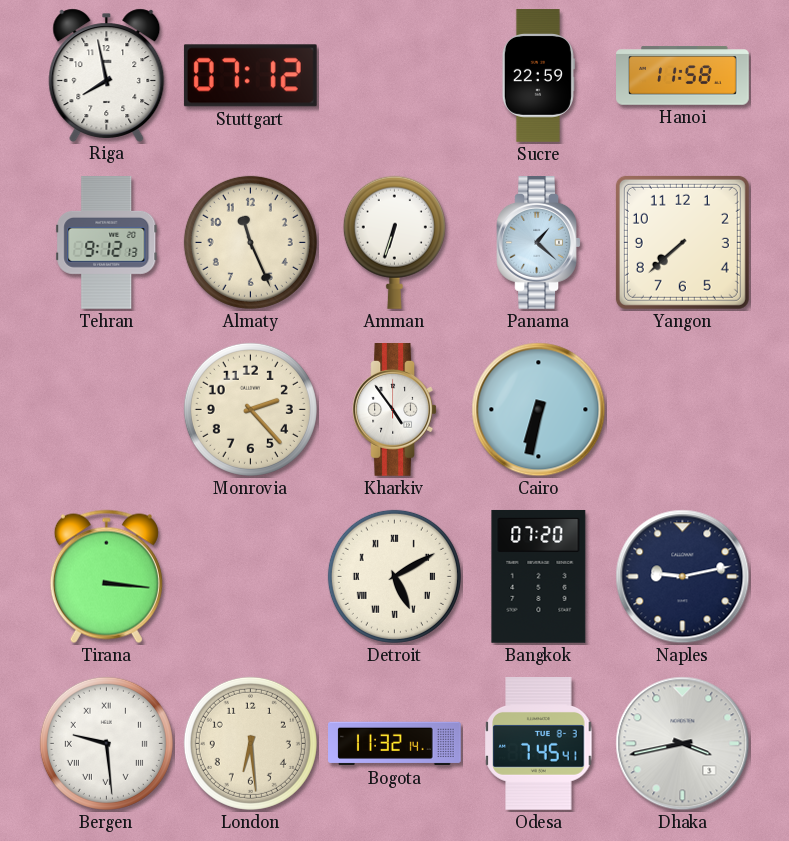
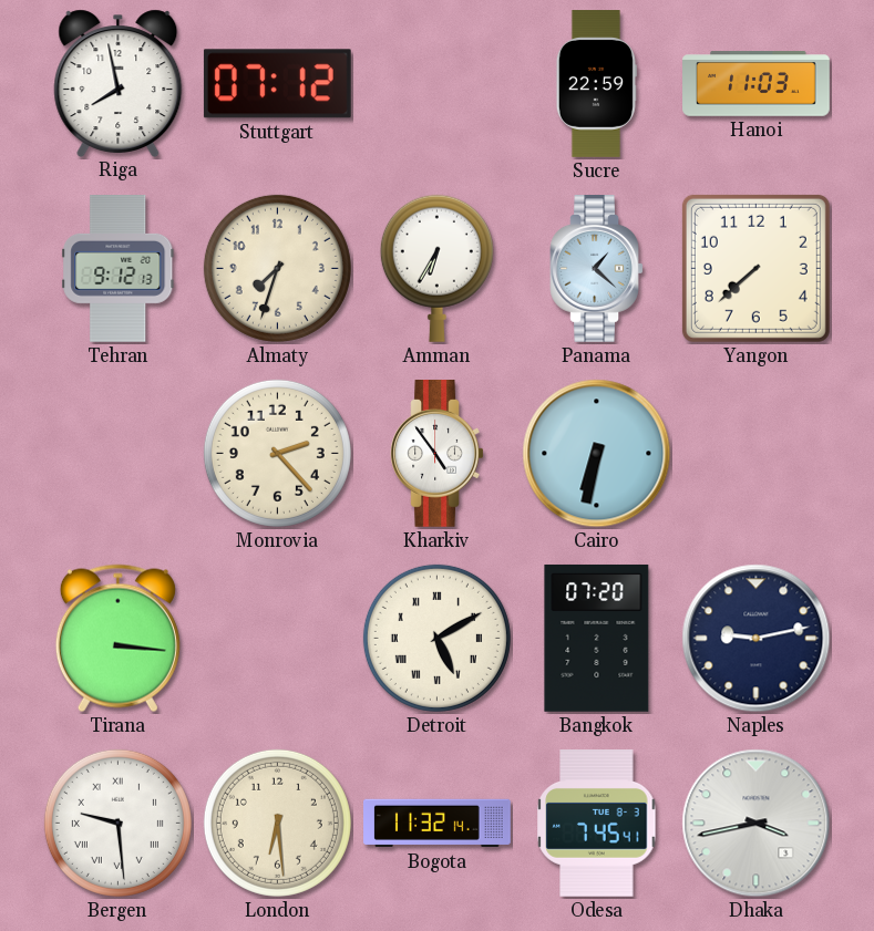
Hanoi: 11:58 -> 11:03 (757, 84)
Almaty: 11:26 -> 7:33 (277, 268)
Amman: 6:33 -> 6:35 (436, 268)
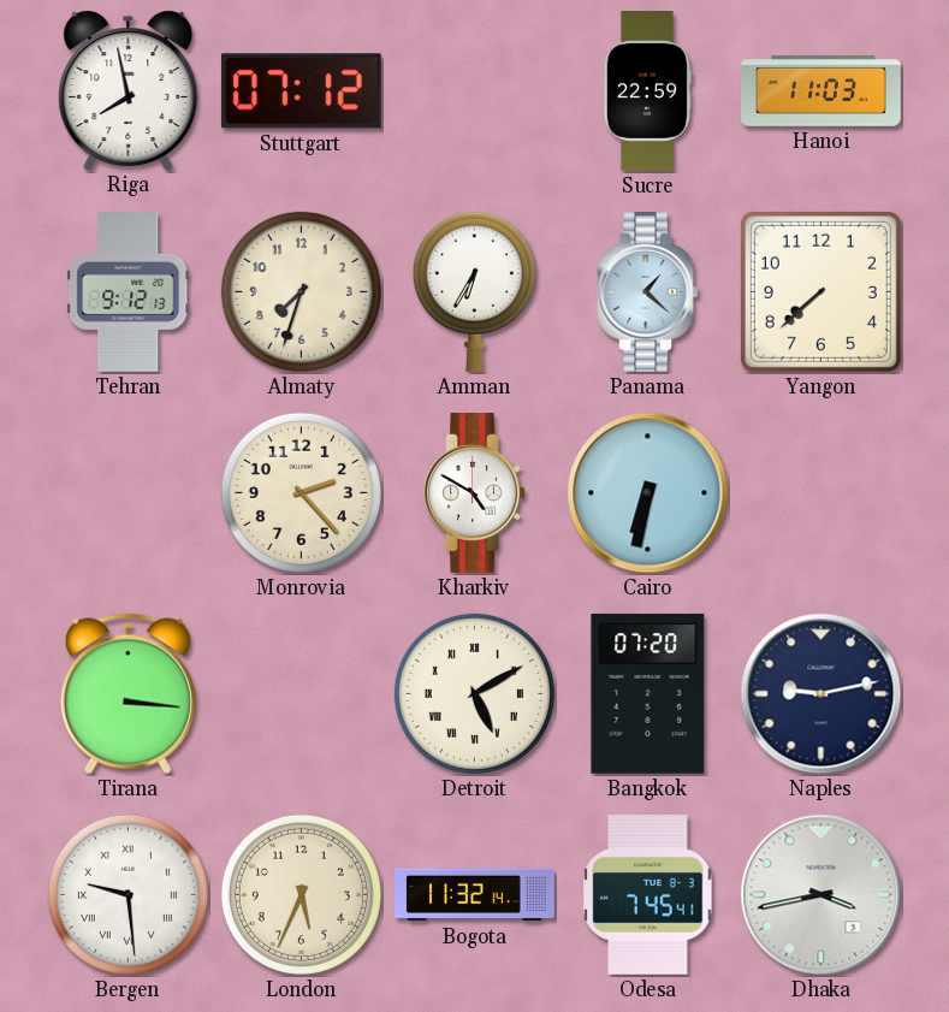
Kharkiv: 4:54 -> 4:50 (475, 493)
London: 6:29 -> 5:34 (301, 894)
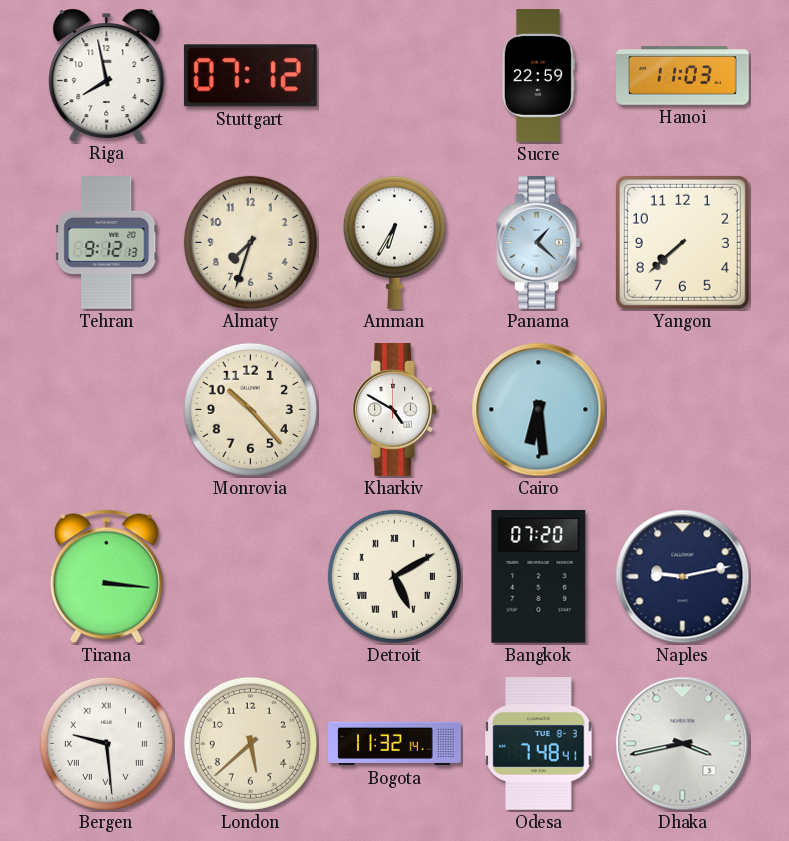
Monrovia: 2:23 -> 10:23 (250, 409)
Cairo: 6:32 -> 6:29 (539, 410)
London: 5:34 -> 5:38 (250, 743)
Odesa: 7:45 -> 7:48 (539, 744)
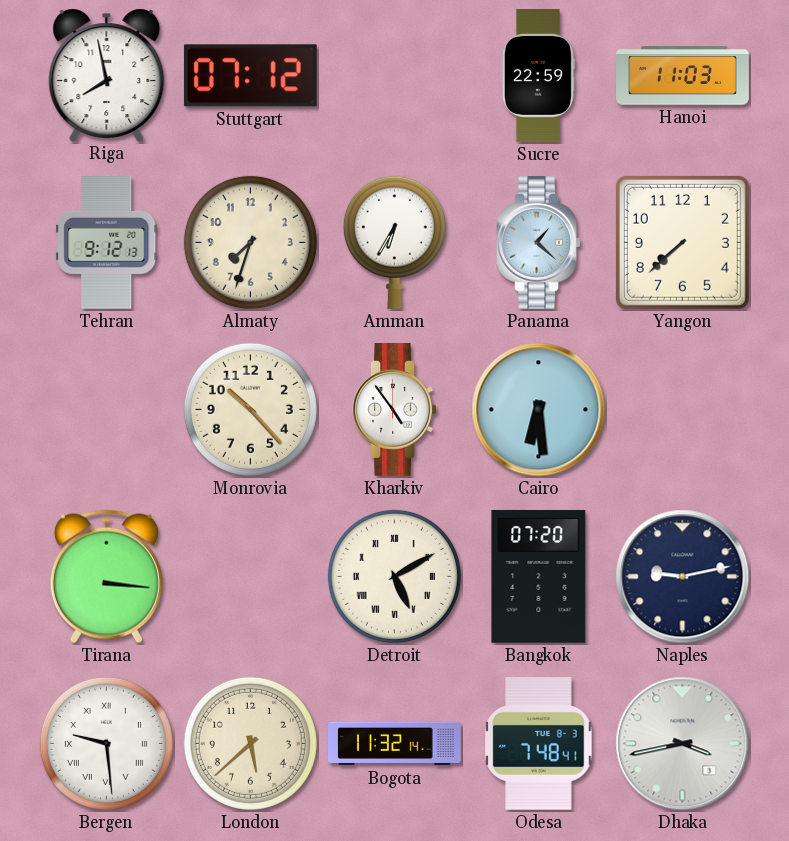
Kharkiv: 4:50 -> 4:54 (395, 410)
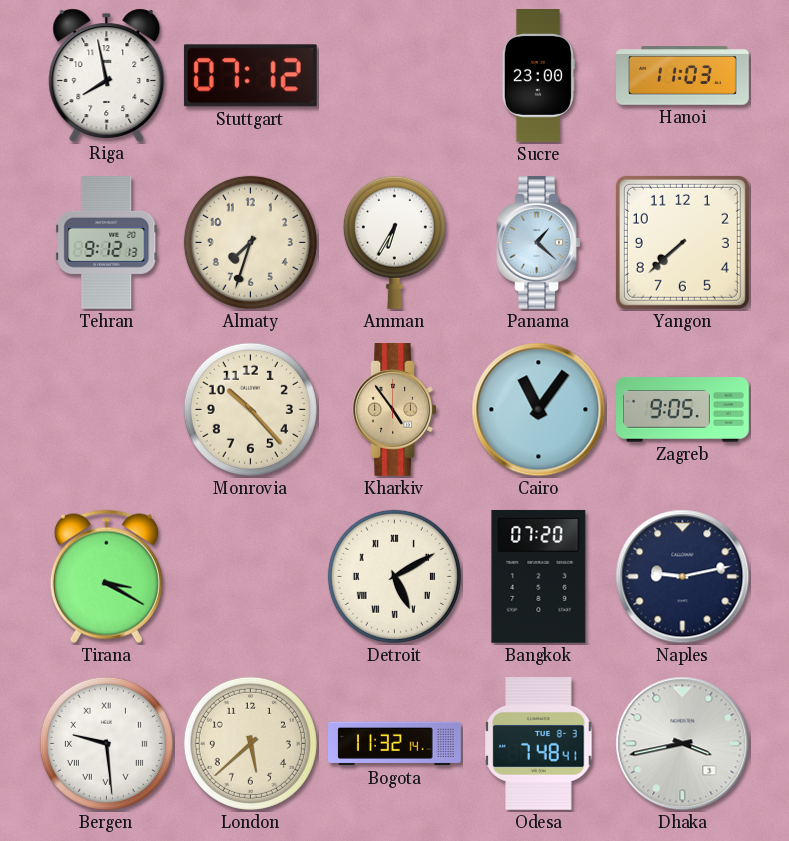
Sucre: 22:59 -> 23:00 (538, 76)
Kharkiv dial: white -> champagne (395, 410)
Cairo: 6:29 -> 11:06 (539, 410)
Zagreb: none -> 9:05 (683, 410)
Tirana: 3:16 -> 3:20 (106, 577)
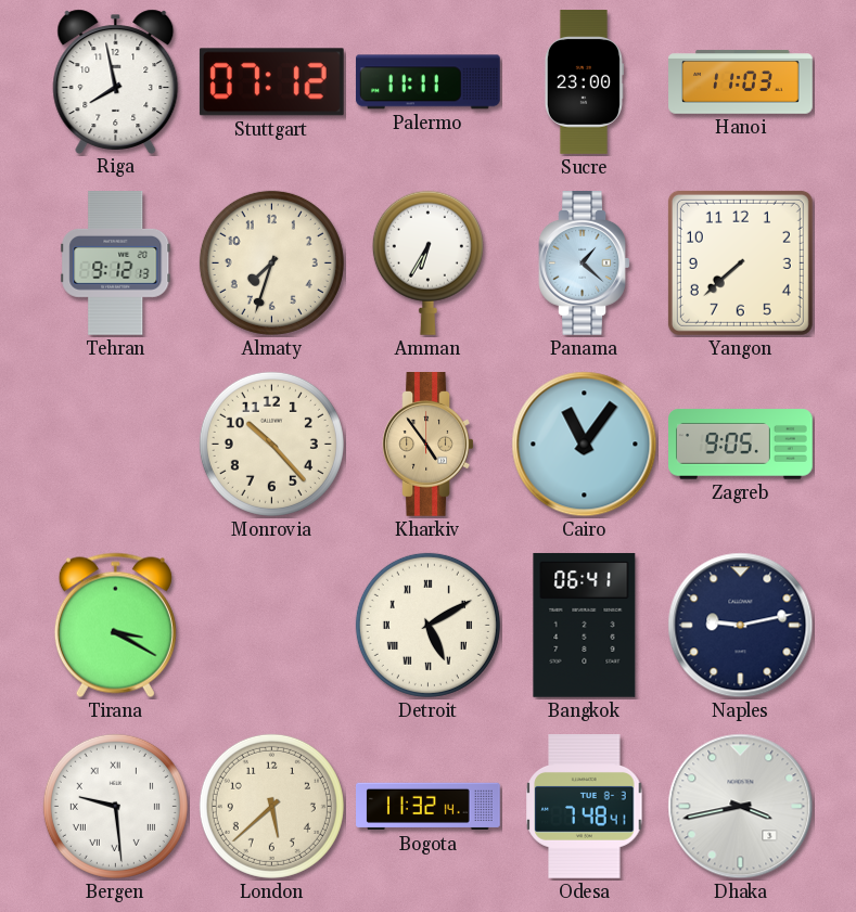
Palermo: none -> 11:11 (429, 82)
Bangkok: 07:20 -> 06:41 (585, 625)
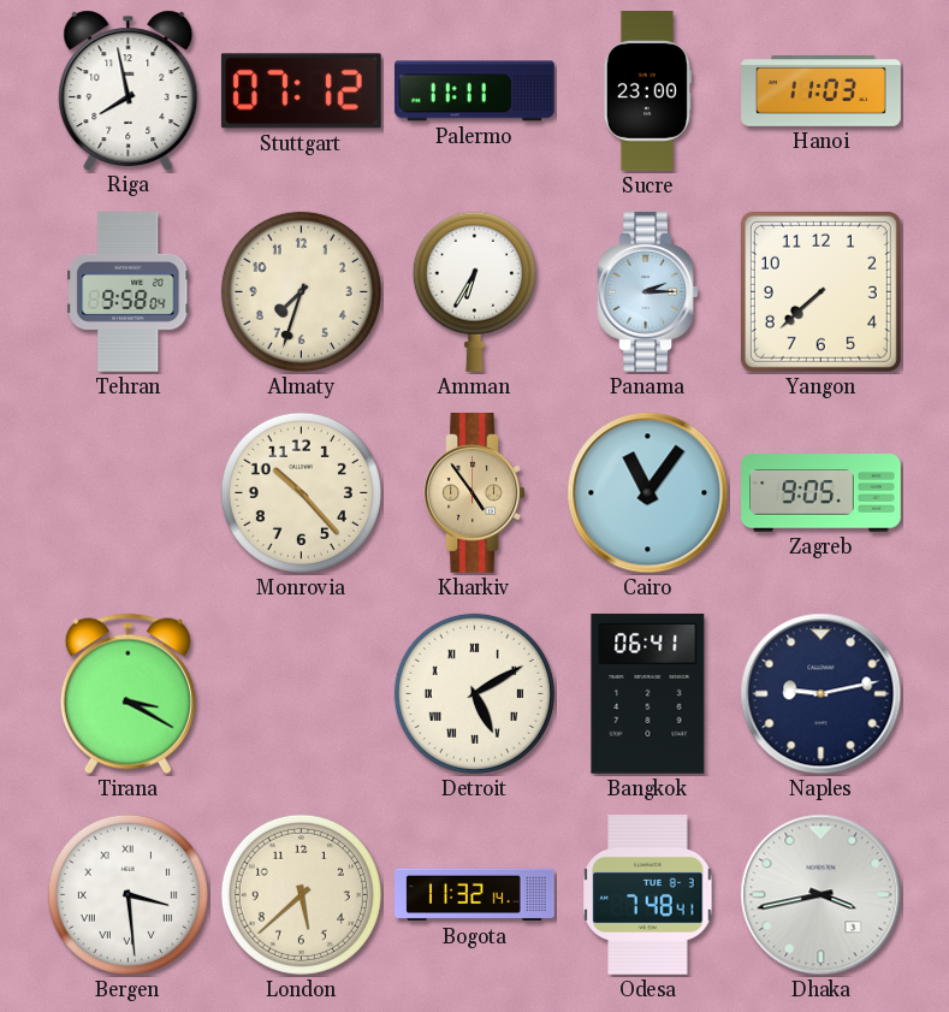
Tehran: 9:12 -> 9:58 (129, 292)
Panama: 1:22 -> 2:15 (648, 292)
Bergen: 9:29 -> 3:29 (127, 894)
